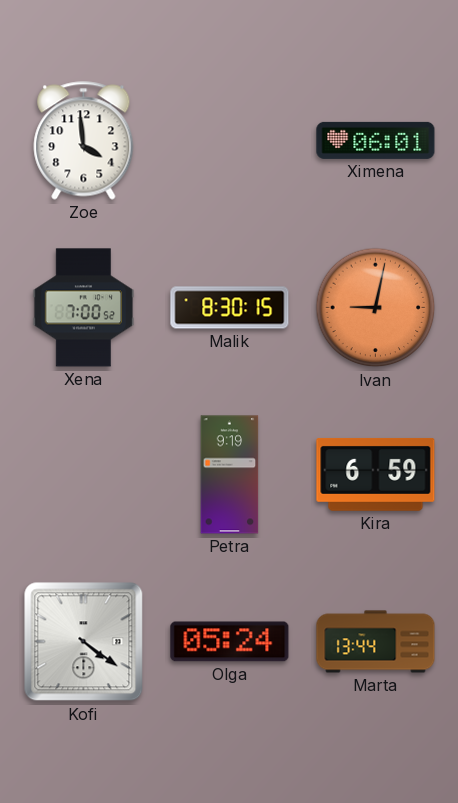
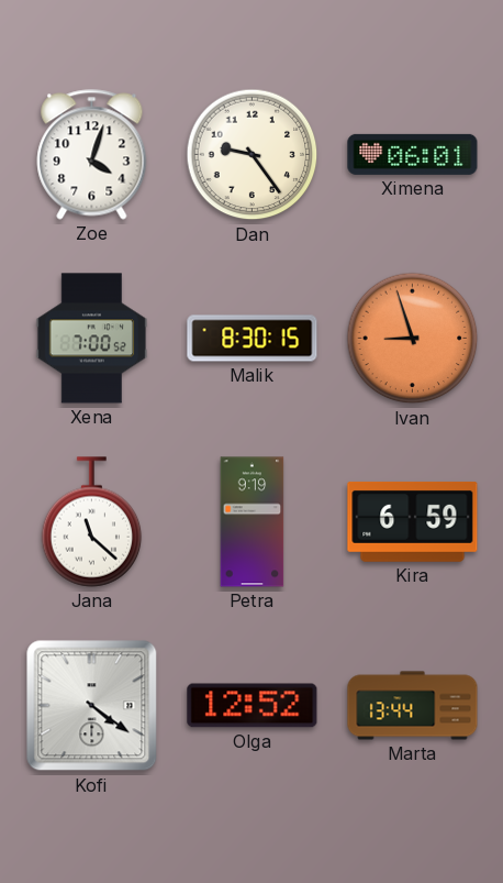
Zoe: 3:59 -> 4:03 (92, 155)
Dan: none -> 9:24 (253, 155)
Ivan: 9:02 -> 8:57 (413, 339)
Jana: none -> 11:22 (92, 522)
Olga: 05:24 -> 12:52 (253, 706)
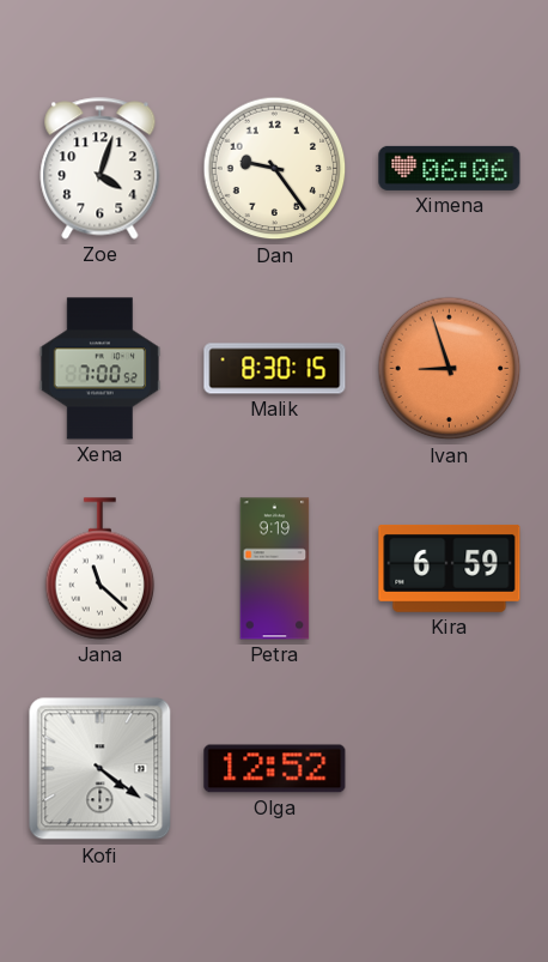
Ximena: 06:01 -> 06:06 (450, 168)
Marta: 13:44 -> none (413, 706)
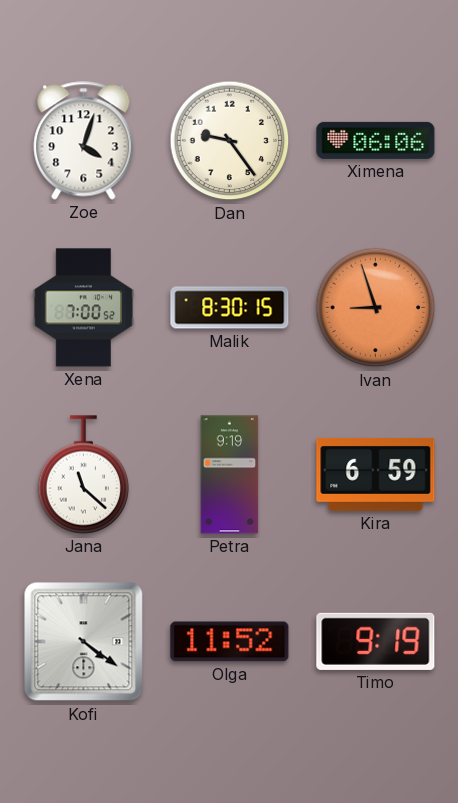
Olga: 12:52 -> 11:52 (230, 642)
Timo: none -> 9:19 (376, 641)
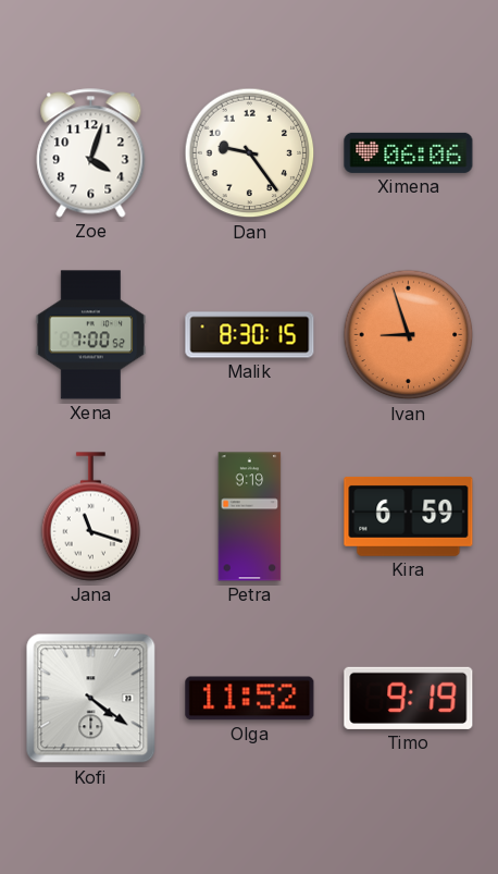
Jana: 11:22 -> 11:18 (91, 517)
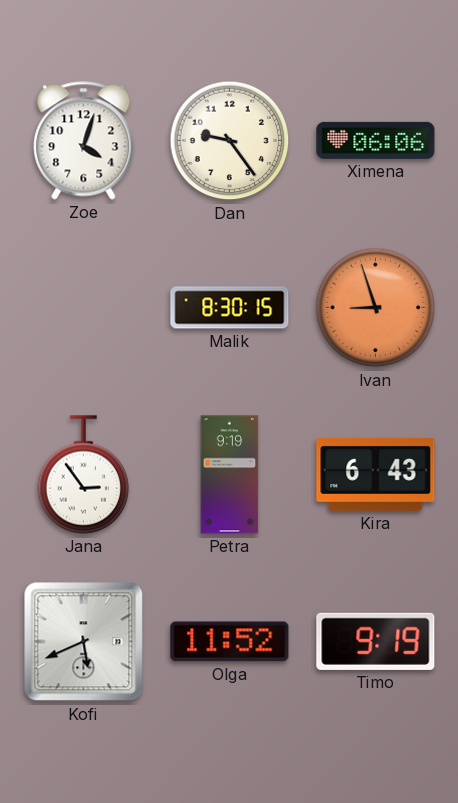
Xena: 7:00 -> none (91, 335)
Jana: 11:18 -> 2:54 (84, 475)
Kira: 6:59 -> 6:43 (376, 474)
Kofi: 4:21 -> 5:41 (84, 642)
